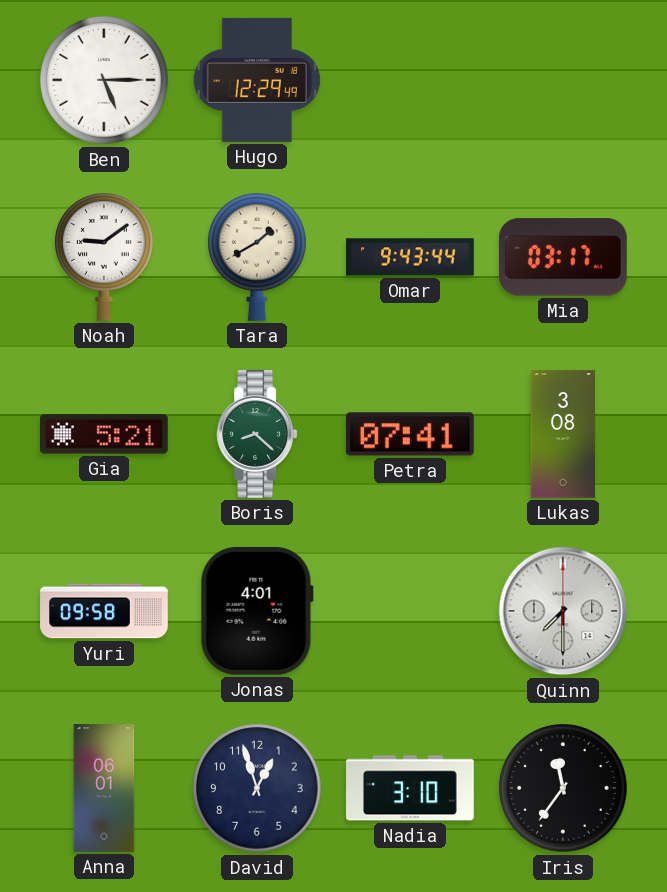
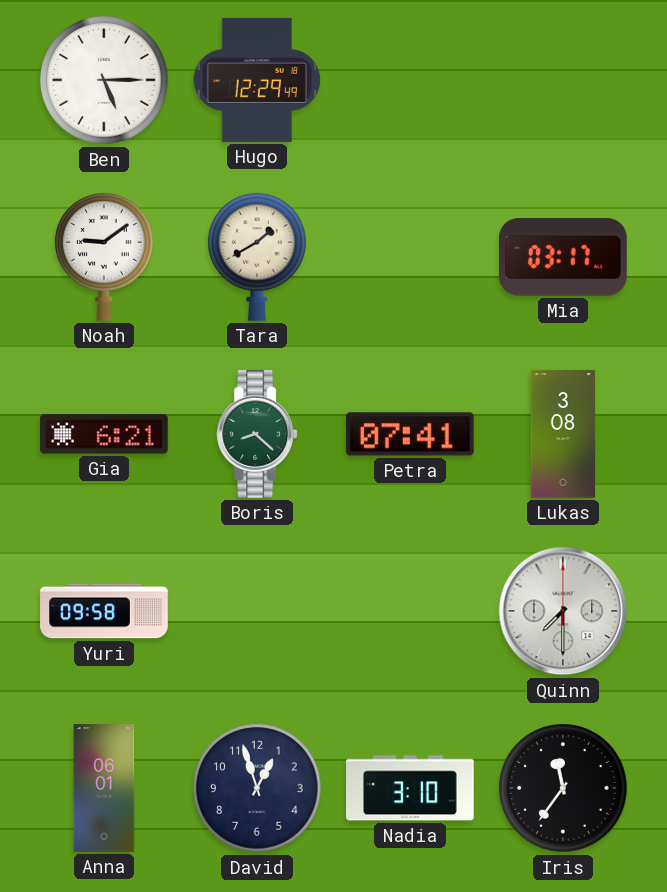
Omar: 9:43 -> none (410, 257)
Gia: 5:21 -> 6:21 (104, 434)
Jonas: 4:01 -> none (257, 611)
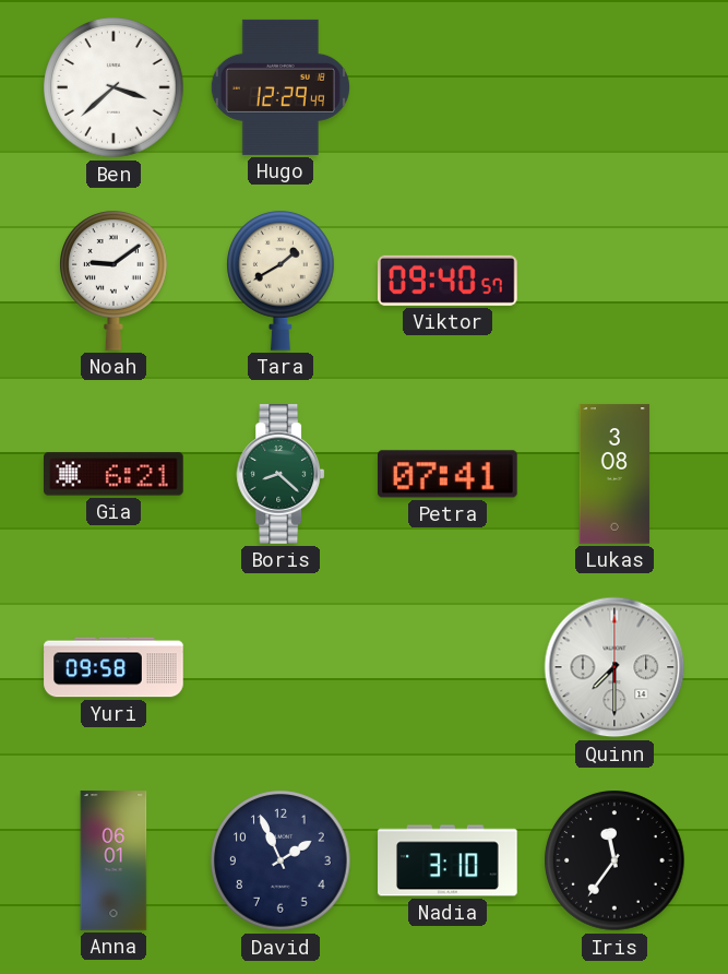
Ben: 5:15 -> 3:38 (114, 87)
Viktor: none -> 09:40 (447, 281)
Mia: 03:17 -> none (563, 257)
David: 12:57 -> 1:56 (281, 860)
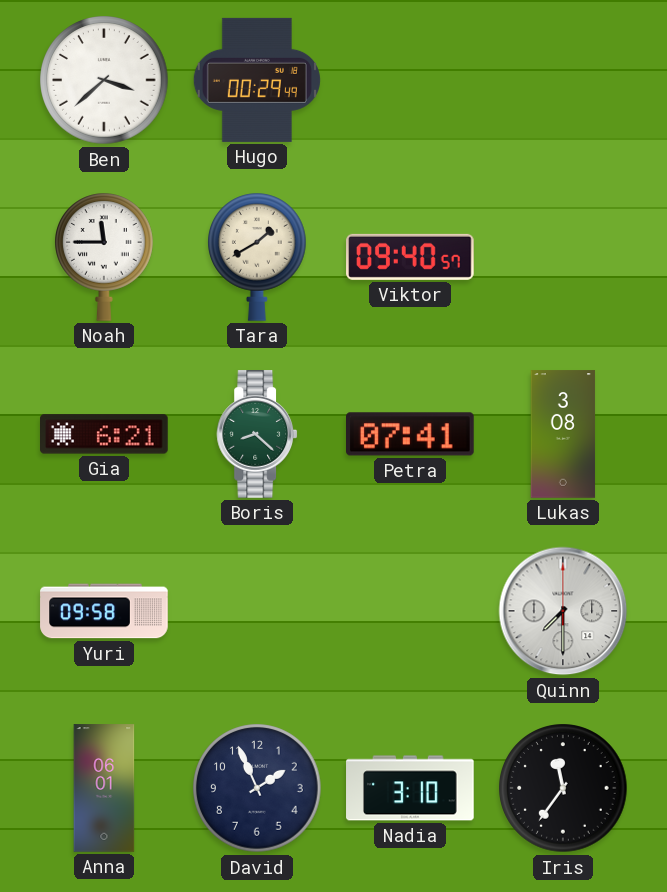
Hugo: 12:29 -> 00:29 (257, 80)
Noah: 9:09 -> 11:45 (105, 257)
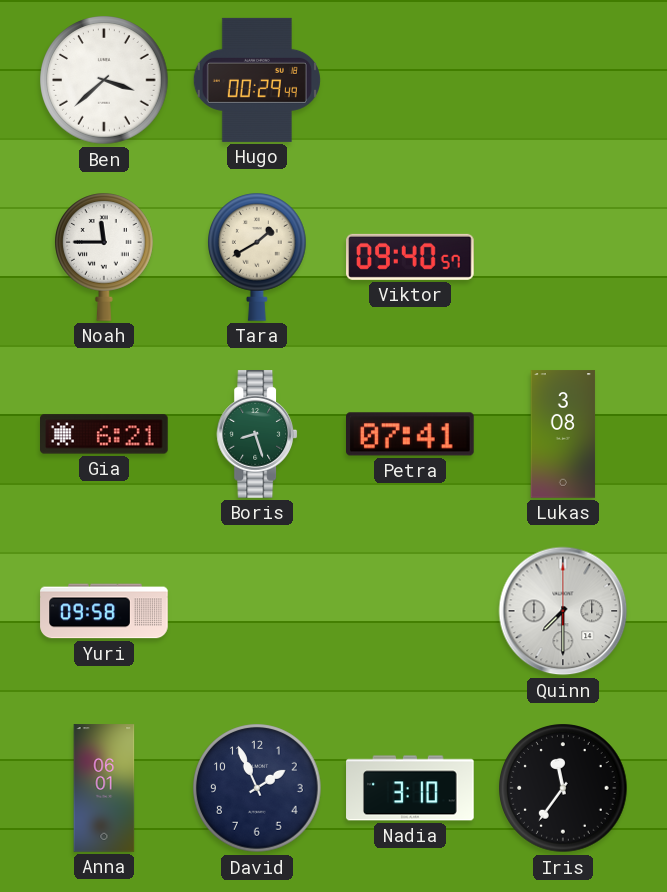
Boris: 8:22 -> 8:27 (257, 434)
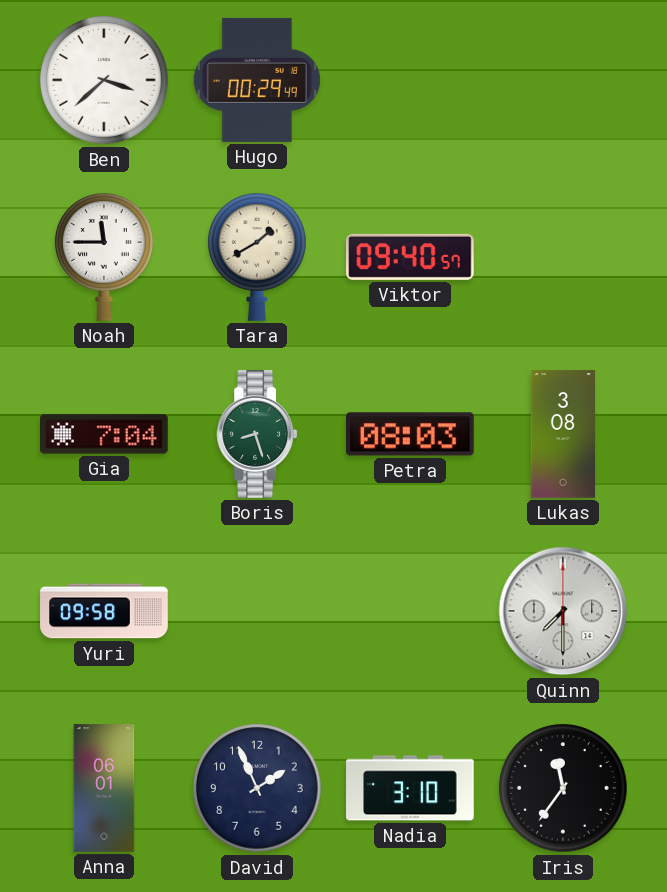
Gia: 6:21 -> 7:04 (104, 434)
Petra: 07:41 -> 08:03 (411, 434)
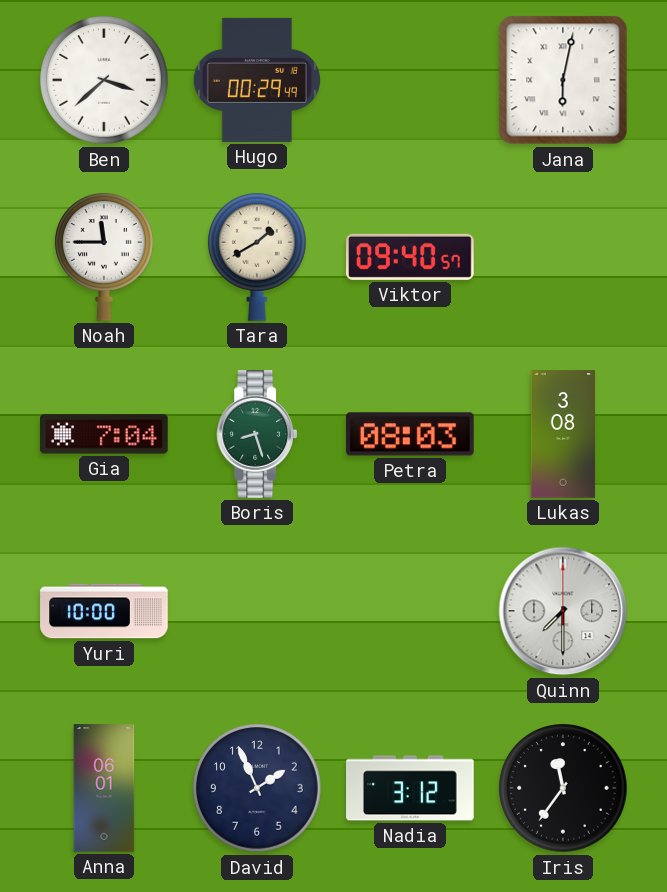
Jana: none -> 6:02 (563, 80)
Yuri: 09:58 -> 10:00 (104, 611)
Nadia: 3:10 -> 3:12 (410, 788)
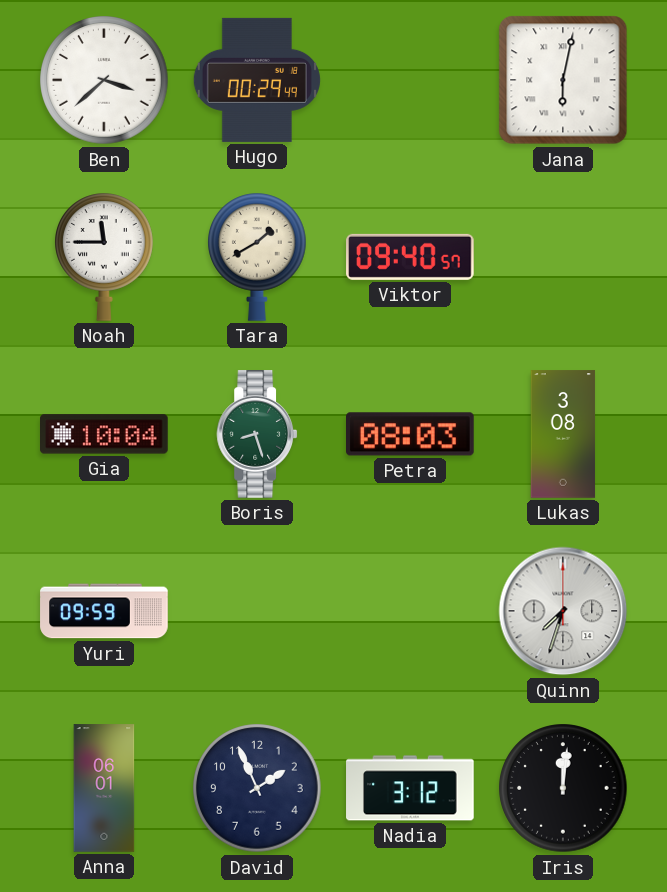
Gia: 7:04 -> 10:04 (104, 434)
Yuri: 10:00 -> 09:59 (104, 611)
Quinn: 7:30 -> 7:33 (563, 611)
Iris: 11:36 -> 12:01 (563, 788)
